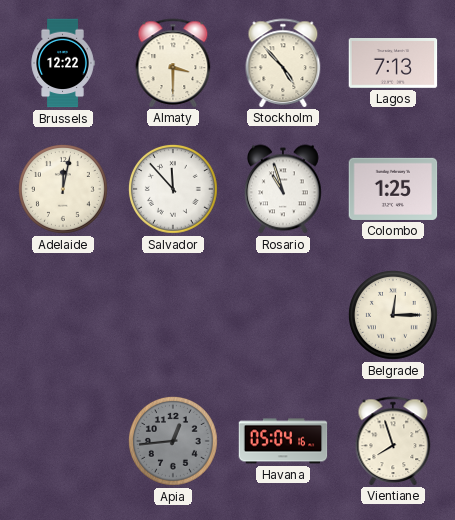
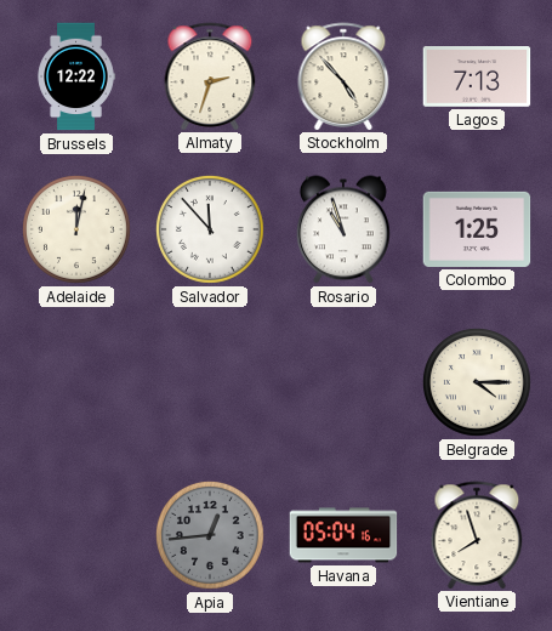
Almaty: 3:30 -> 2:33 (210, 76)
Belgrade: 12:15 -> 4:15 (477, 382)
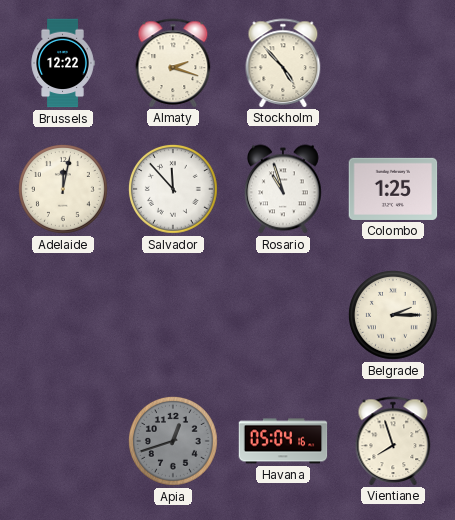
Almaty: 2:33 -> 2:18 (173, 63)
Lagos: 7:13 -> none (477, 78)
Belgrade: 4:15 -> 2:15 (393, 315)
Apia: 12:44 -> 12:42 (173, 441)
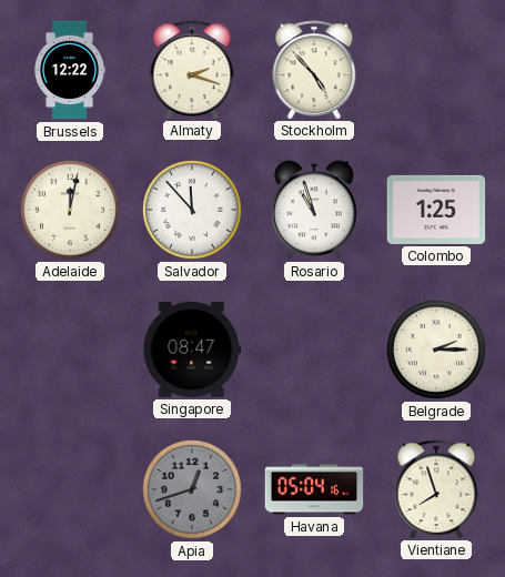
Singapore: none -> 08:47 (192, 350)
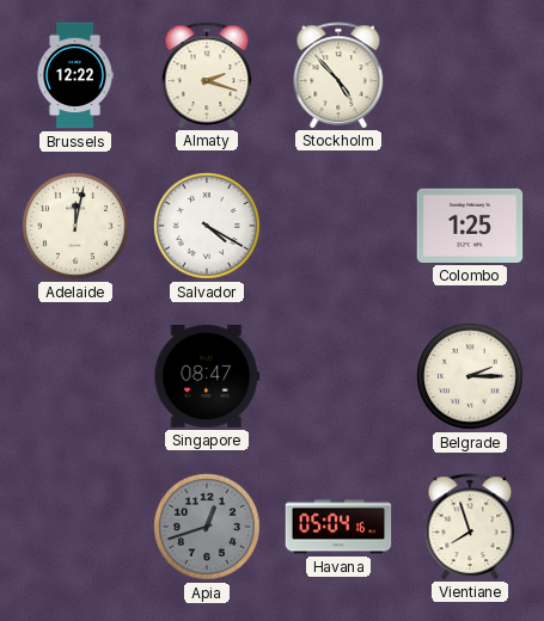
Salvador: 11:53 -> 4:20 (207, 226)
Rosario: 10:57 -> none (315, 210)
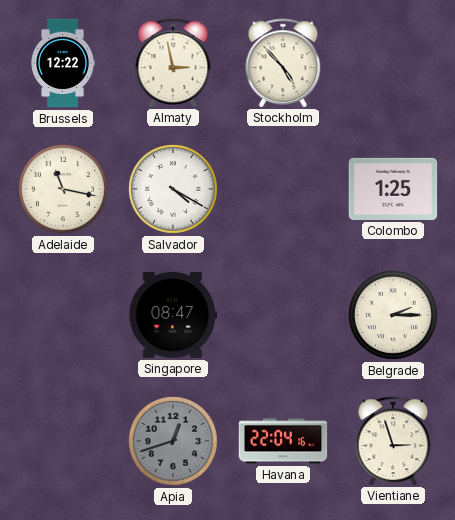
Almaty: 2:18 -> 2:58 (173, 63)
Adelaide: 12:02 -> 11:17 (63, 189)
Havana: 05:04 -> 22:04 (283, 441)
Vientiane: 7:57 -> 2:57 (393, 441)
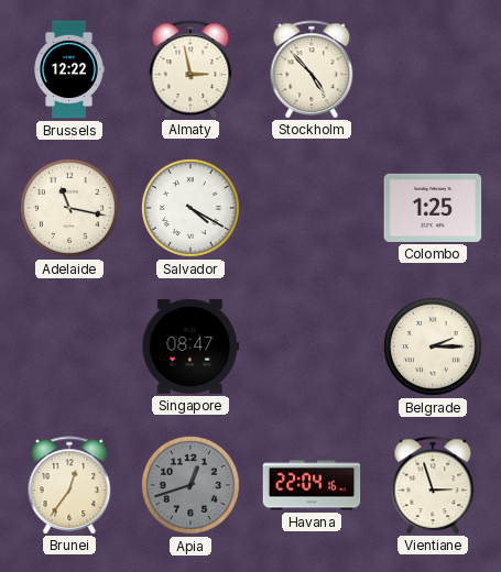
Brunei: none -> 12:36 (69, 485)
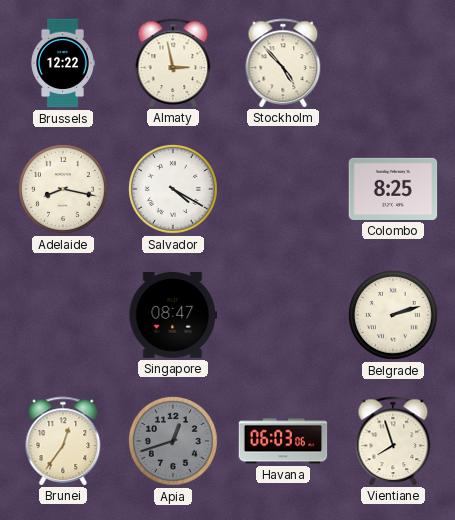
Adelaide: 11:17 -> 8:17 (63, 189)
Colombo: 1:25 -> 8:25 (393, 189)
Belgrade: 2:15 -> 2:12 (393, 315)
Havana: 22:04 -> 06:03 (283, 441)
Vientiane: 2:57 -> 7:57 (393, 441)
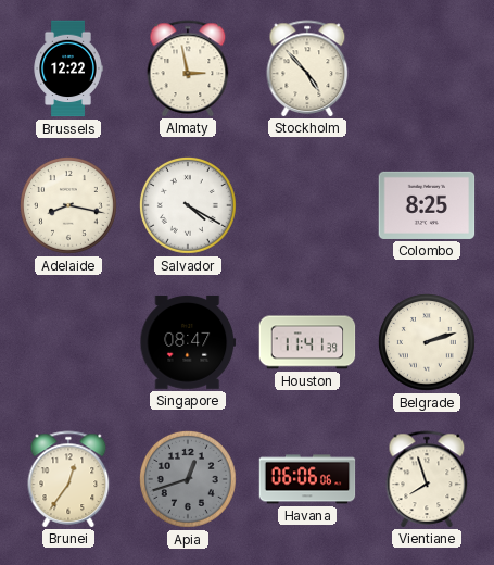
Houston: none -> 11:41 (307, 342)
Havana: 06:03 -> 06:06 (307, 479)
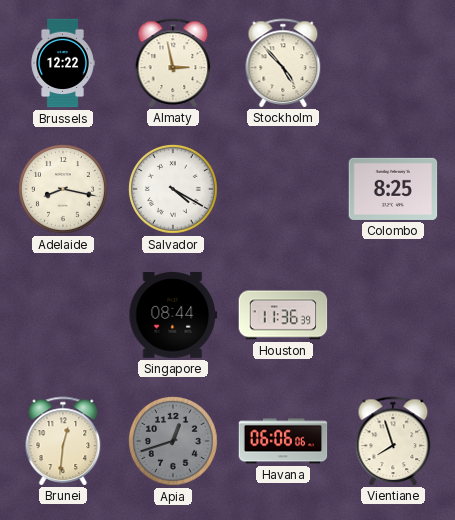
Singapore: 08:47 -> 08:44 (173, 315)
Houston: 11:41 -> 11:36 (283, 315)
Belgrade: 2:12 -> none (427, 342)
Brunei: 12:36 -> 12:31 (63, 441)
